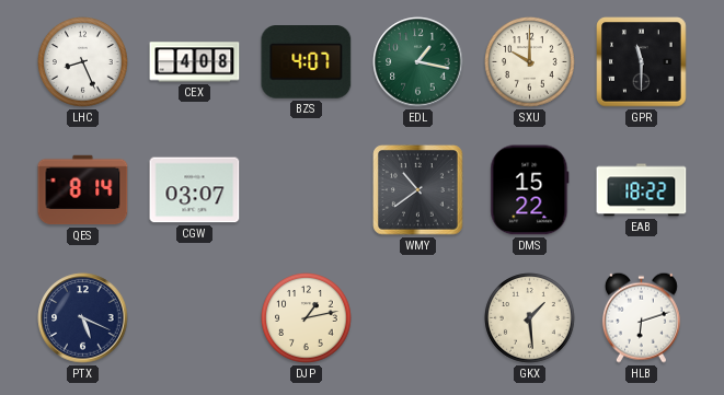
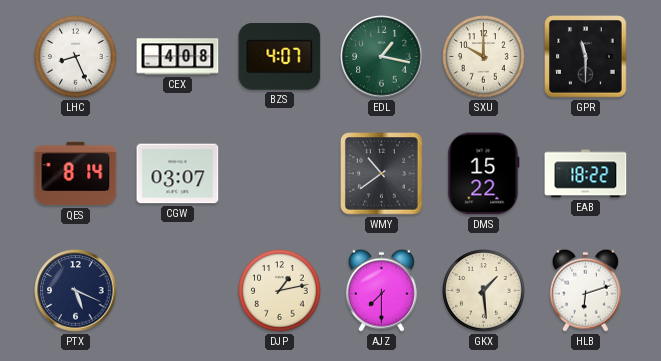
AJZ: none -> 7:30 (381, 290)
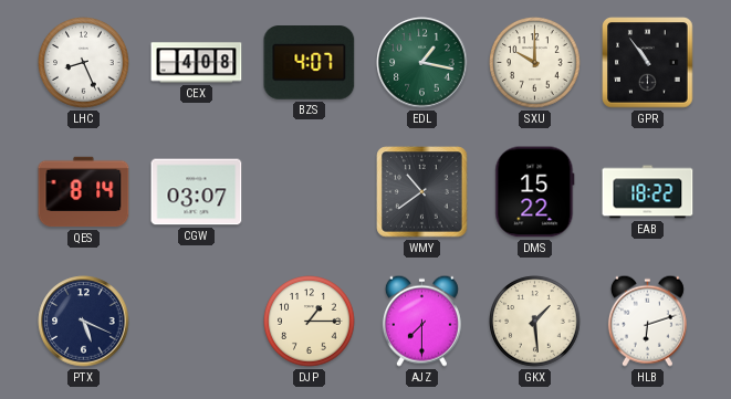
GPR: 11:30 -> 10:54 (648, 63)
DJP: 1:13 -> 1:15 (310, 322)
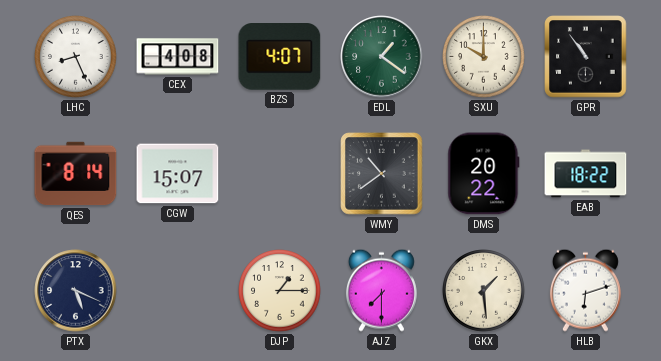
EDL: 1:17 -> 1:21 (382, 57)
CGW: 03:07 -> 15:07 (178, 174)
DMS: 15:22 -> 20:22 (484, 174)
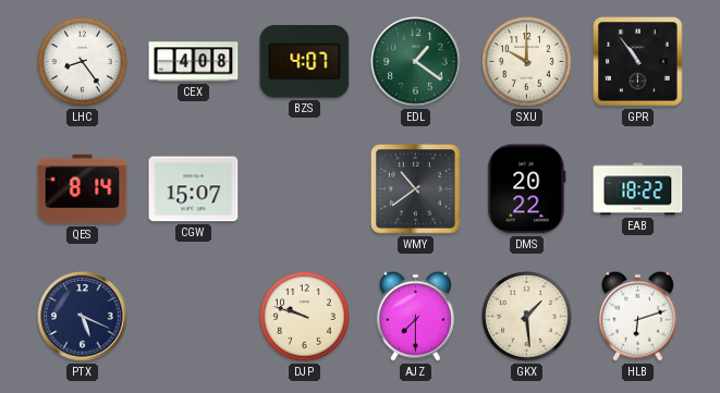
LHC: 8:26 -> 8:24 (83, 62)
DJP: 1:15 -> 9:48 (305, 317)
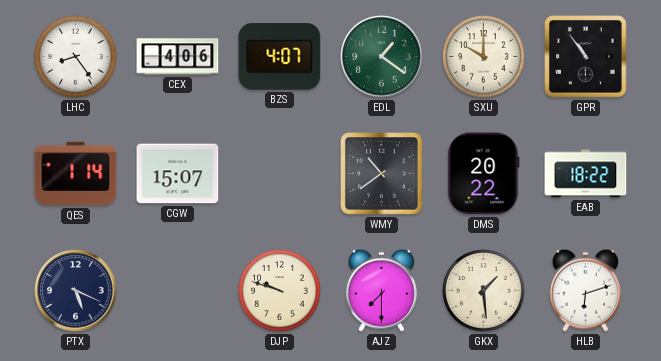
CEX: 4:08 -> 4:06 (178, 57)
QES: 8:14 -> 1:14 (76, 174)
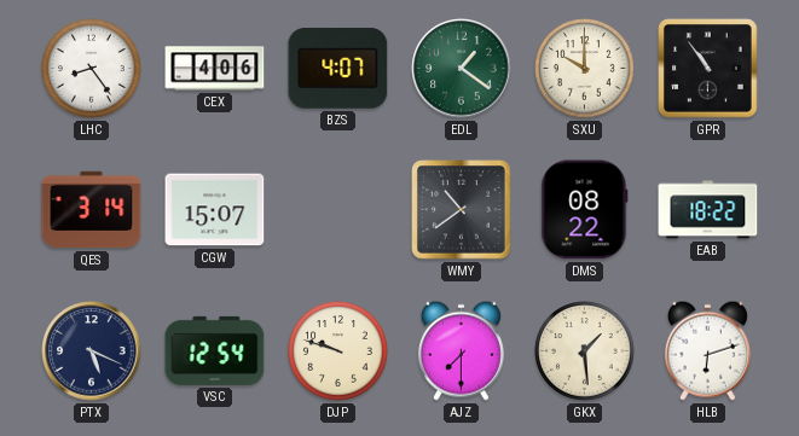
QES: 1:14 -> 3:14 (92, 210)
DMS: 20:22 -> 08:22 (585, 210)
VSC: none -> 12:54 (215, 350)
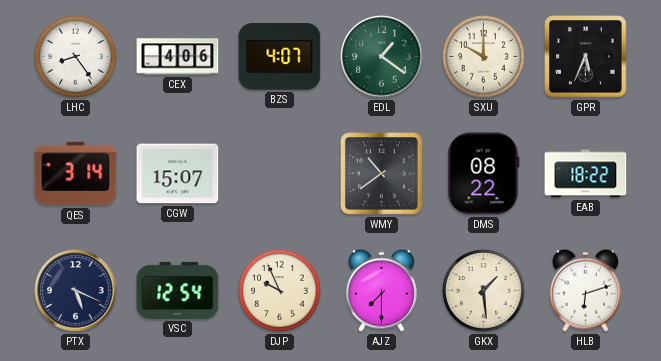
GPR: 10:54 -> 5:34 (586, 57)
DJP: 9:48 -> 9:56 (280, 291)
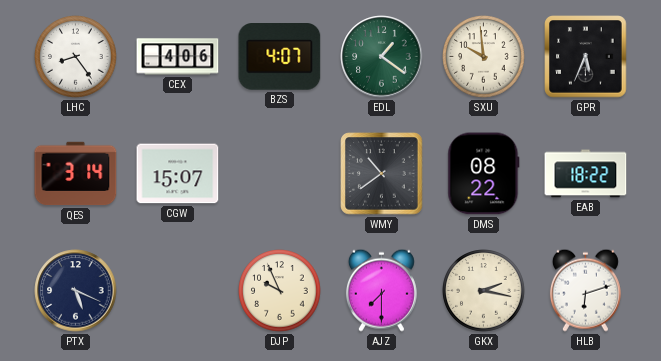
SXU: 10:00 -> 9:59 (484, 57)
VSC: 12:54 -> none (178, 290)
GKX: 1:29 -> 2:17 (484, 291)
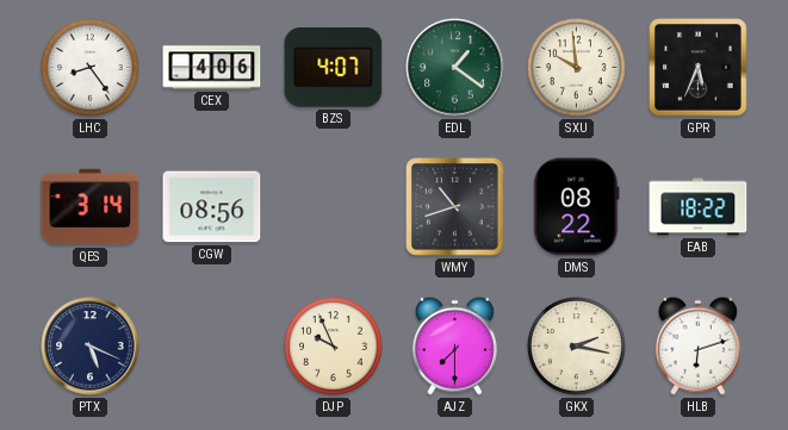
CGW: 15:07 -> 08:56 (212, 207)
WMY: 10:39 -> 10:42 (455, 207)
